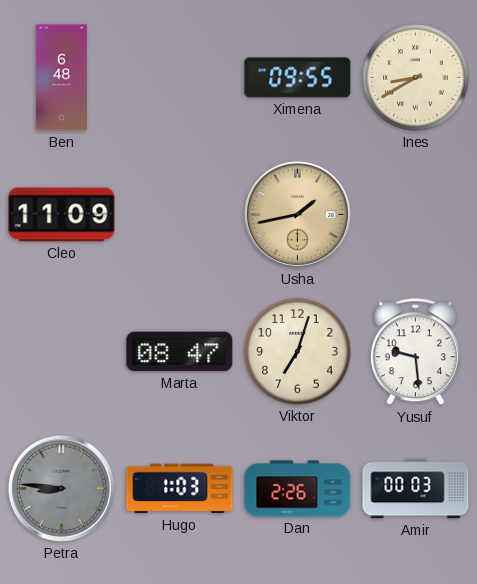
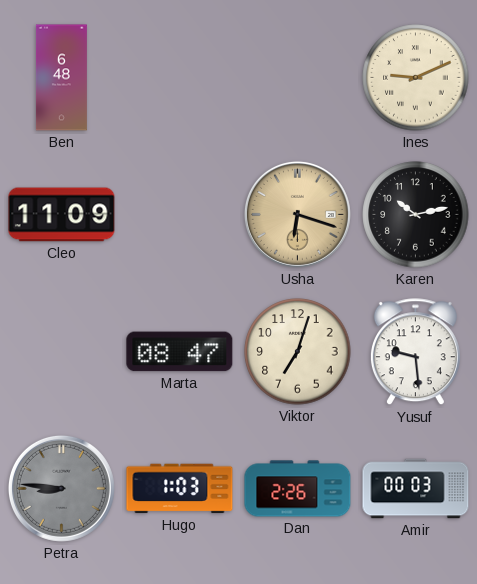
Ximena: 09:55 -> none (298, 78)
Ines: 8:40 -> 9:11 (416, 78)
Usha: 1:43 -> 6:18 (297, 214)
Karen: none -> 10:13 (416, 215)
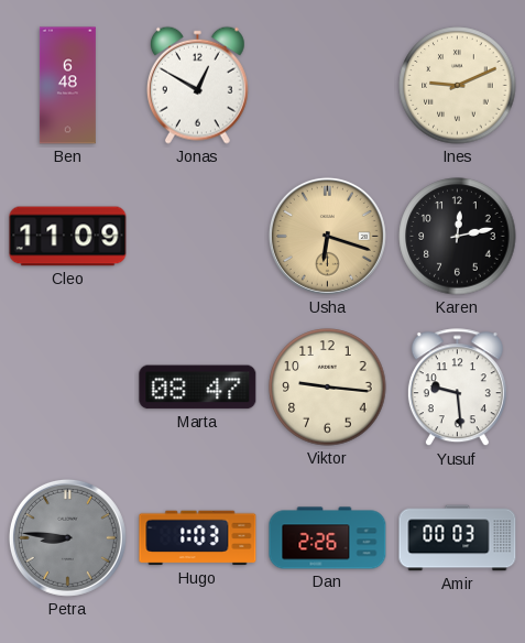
Jonas: none -> 12:50 (197, 85)
Karen: 10:13 -> 12:13 (458, 237)
Viktor: 7:03 -> 9:16 (328, 388)
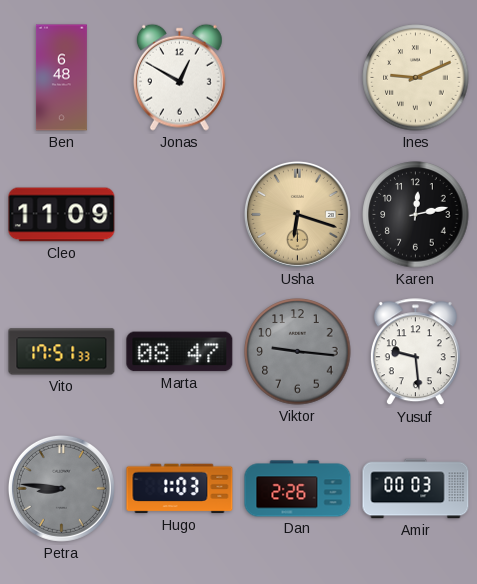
Vito: none -> 17:51 (62, 352)
Viktor dial: cream -> grey (298, 352)
